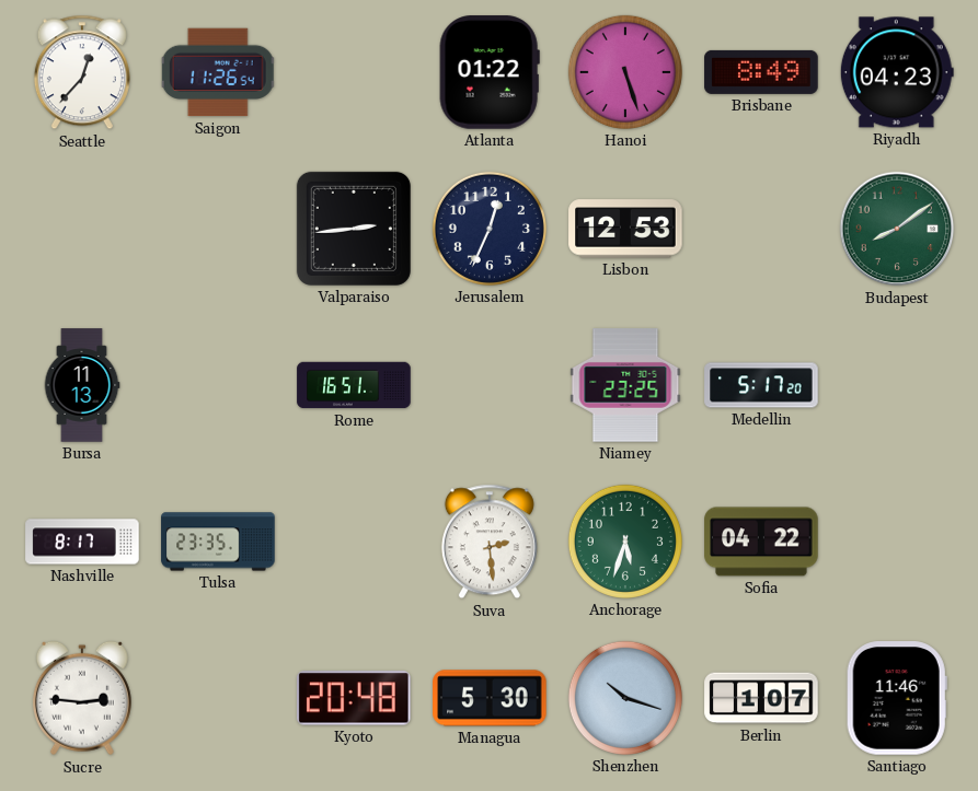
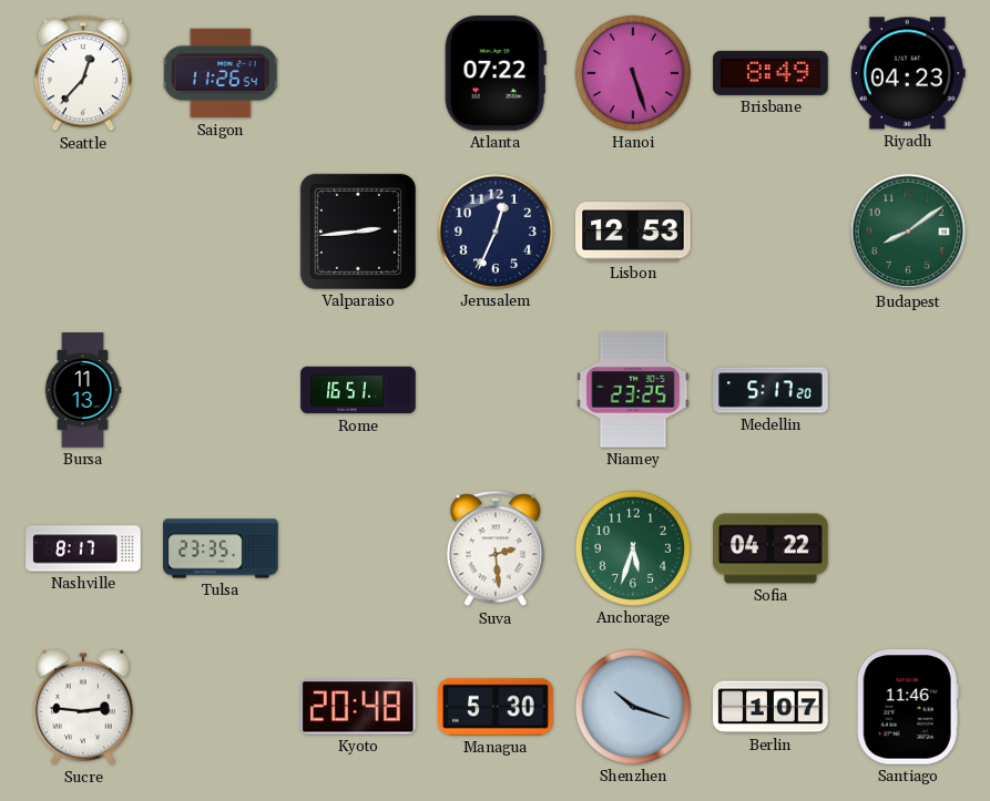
Atlanta: 01:22 -> 07:22 (496, 73)
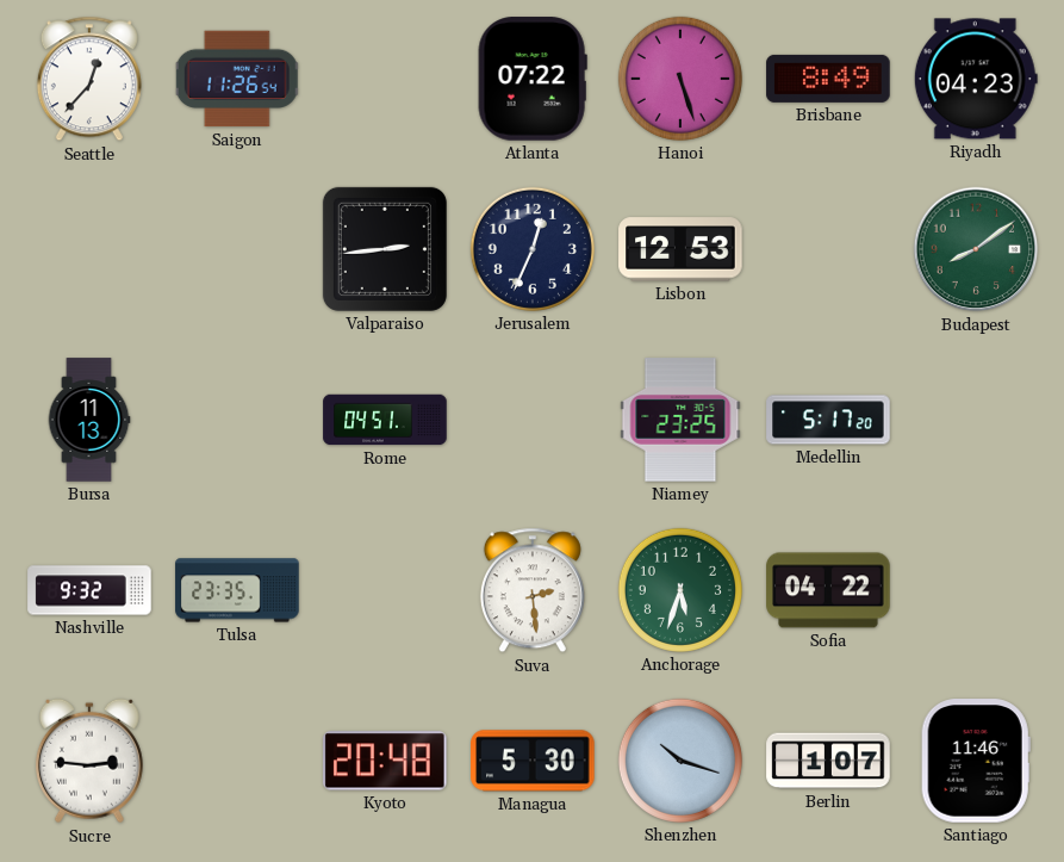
Rome: 16:51 -> 04:51 (385, 420)
Nashville: 8:17 -> 9:32 (89, 590)
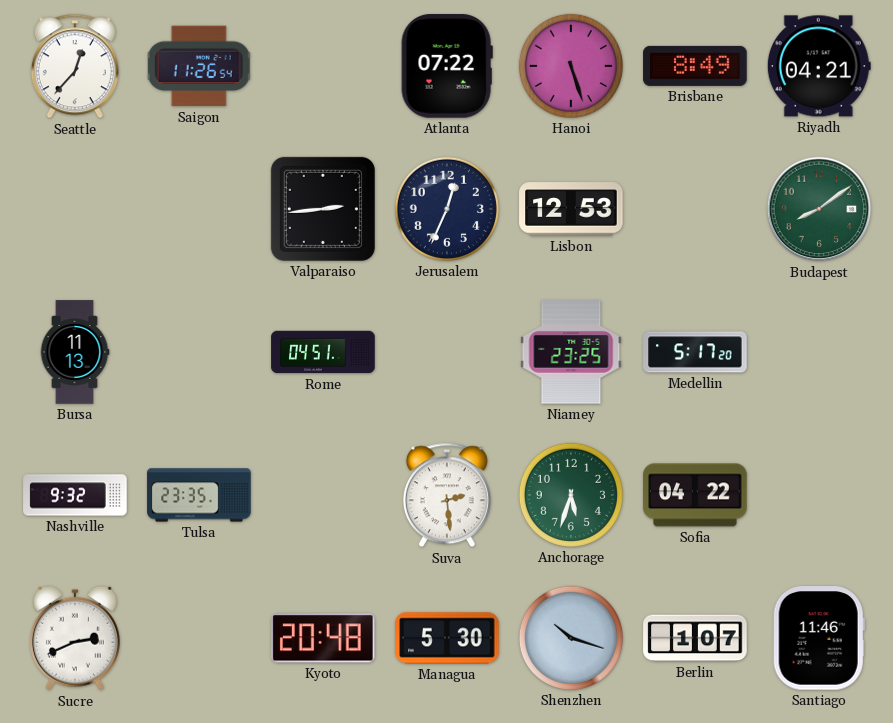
Riyadh: 04:23 -> 04:21 (819, 66)
Sucre: 2:46 -> 2:41 (75, 638)
